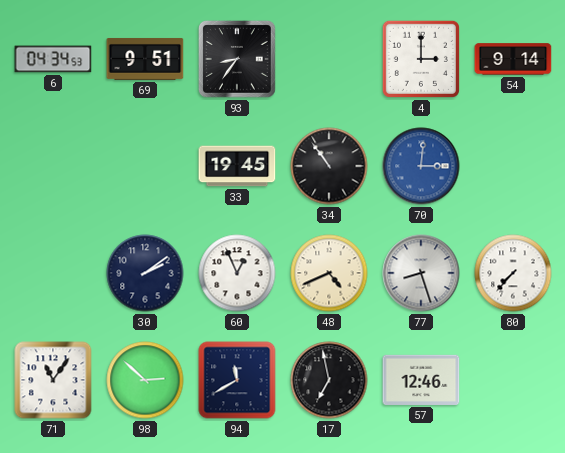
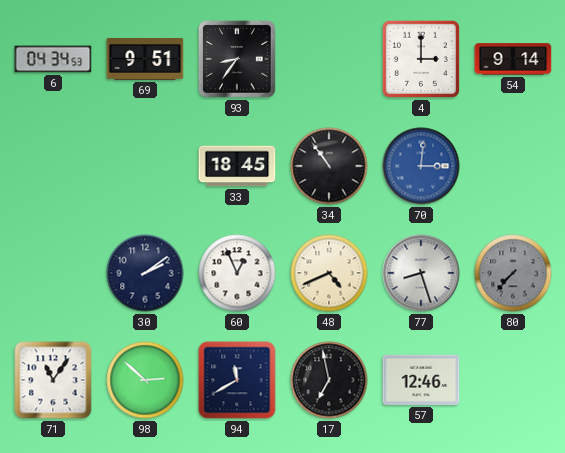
33: 19:45 -> 18:45 (237, 166)
80 dial: white -> grey (513, 273)
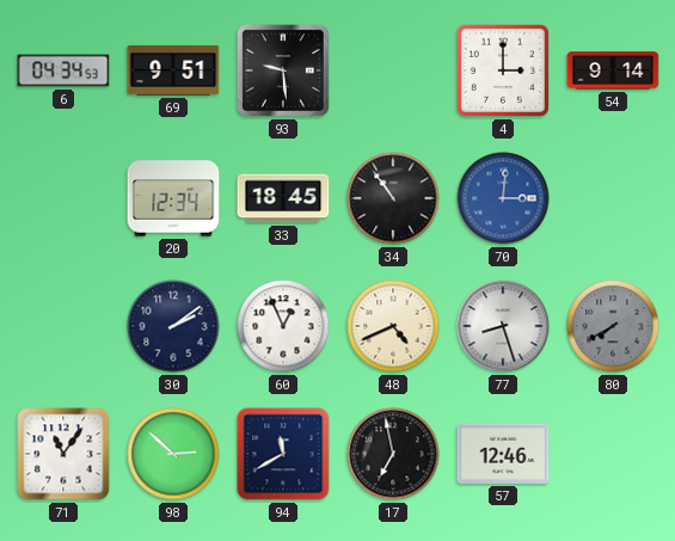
93: 8:36 -> 9:29 (283, 70)
20: none -> 12:34 (173, 198)
80: 7:37 -> 7:40 (613, 326)
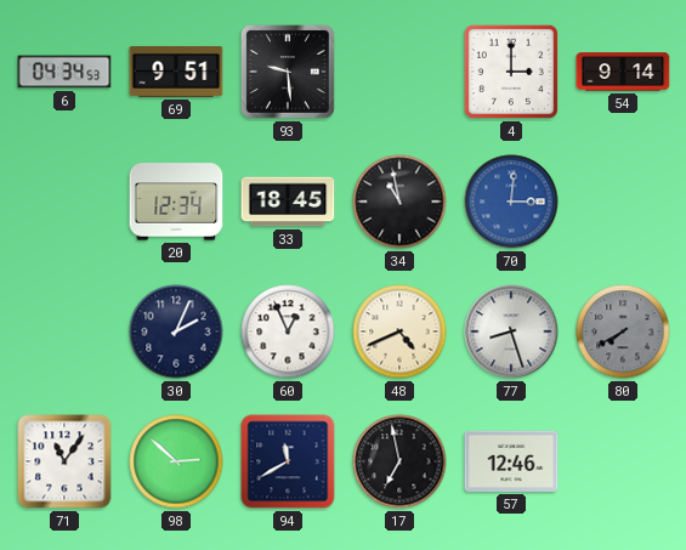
34: 10:54 -> 10:58 (399, 202)
30: 2:09 -> 2:04 (176, 331)
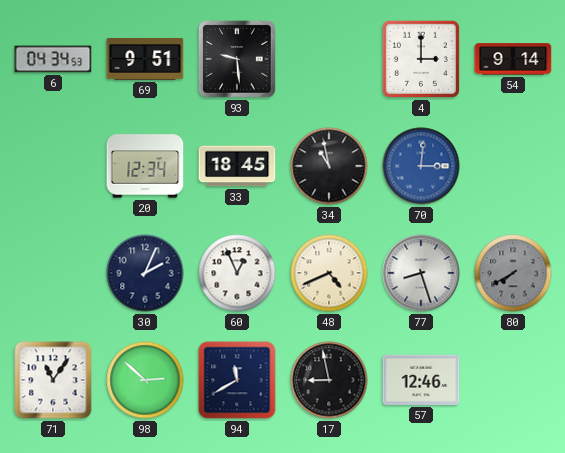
17: 6:58 -> 8:58 (329, 380)
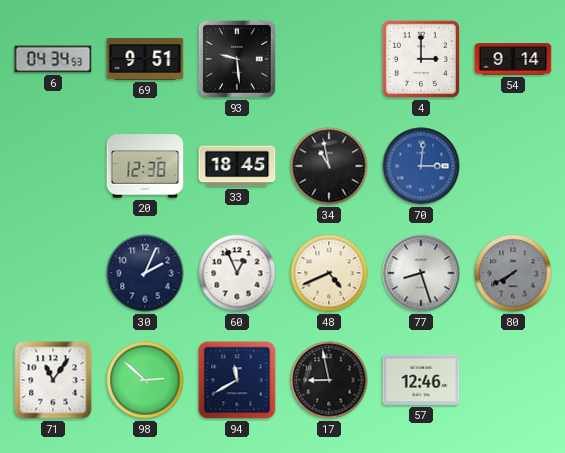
20: 12:34 -> 12:38 (145, 166)
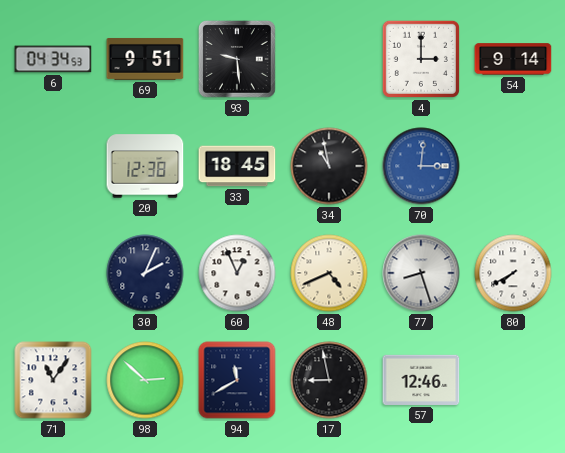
80 dial: grey -> white (513, 273)
